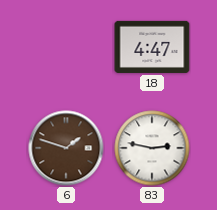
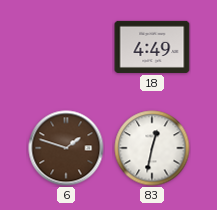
18: 4:47 -> 4:49 (152, 47)
83: 2:47 -> 12:32 (152, 148)
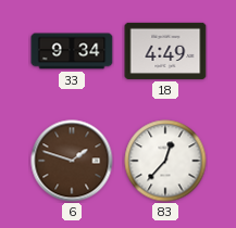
33: none -> 9:34 (72, 51)
83: 12:32 -> 12:37 (165, 161)
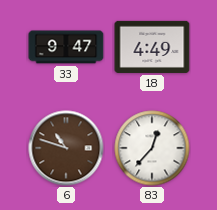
33: 9:34 -> 9:47 (66, 47)
6: 1:48 -> 10:48 (66, 148)
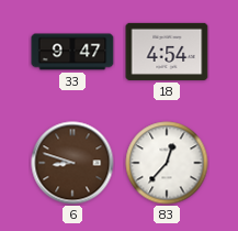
18: 4:49 -> 4:54 (167, 52)
6: 10:48 -> 8:48 (72, 163)
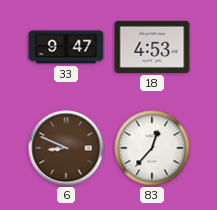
18: 4:54 -> 4:53 (152, 47)
6: 8:48 -> 8:49 (66, 148)
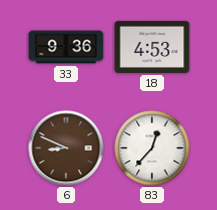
33: 9:47 -> 9:36 (66, 47)
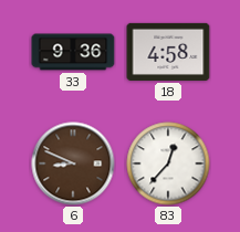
18: 4:53 -> 4:58 (168, 52)
